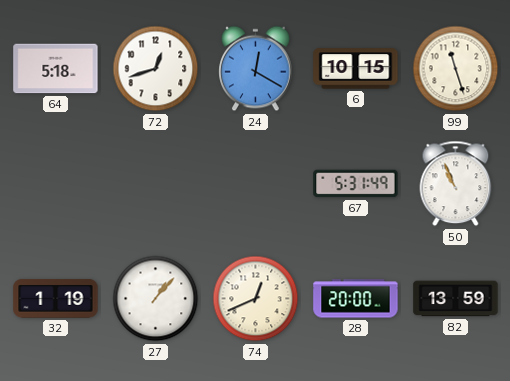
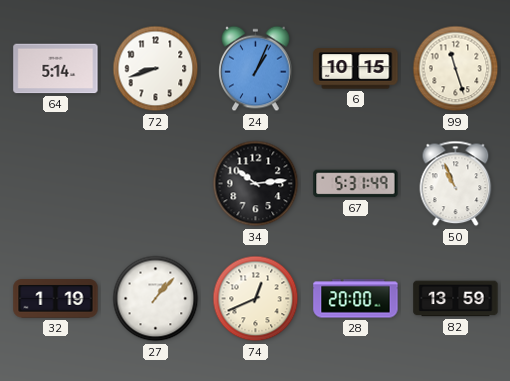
64: 5:18 -> 5:14 (56, 69)
72: 12:42 -> 8:42 (156, 69)
24: 12:20 -> 1:04 (256, 69)
34: none -> 10:14 (256, 184)
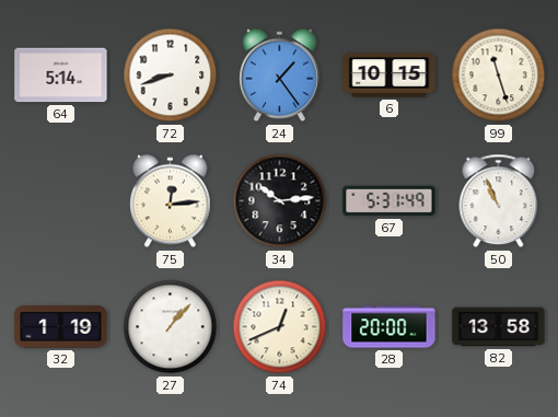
24: 1:04 -> 1:24 (280, 76)
75: none -> 12:14 (171, 201)
82: 13:59 -> 13:58 (499, 327)
